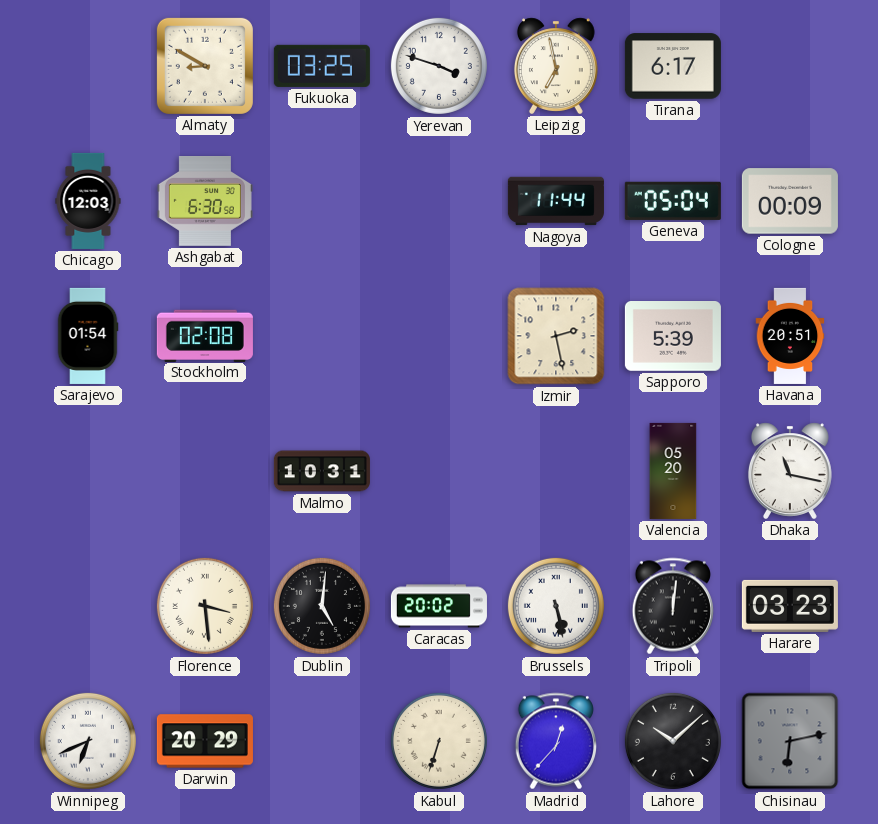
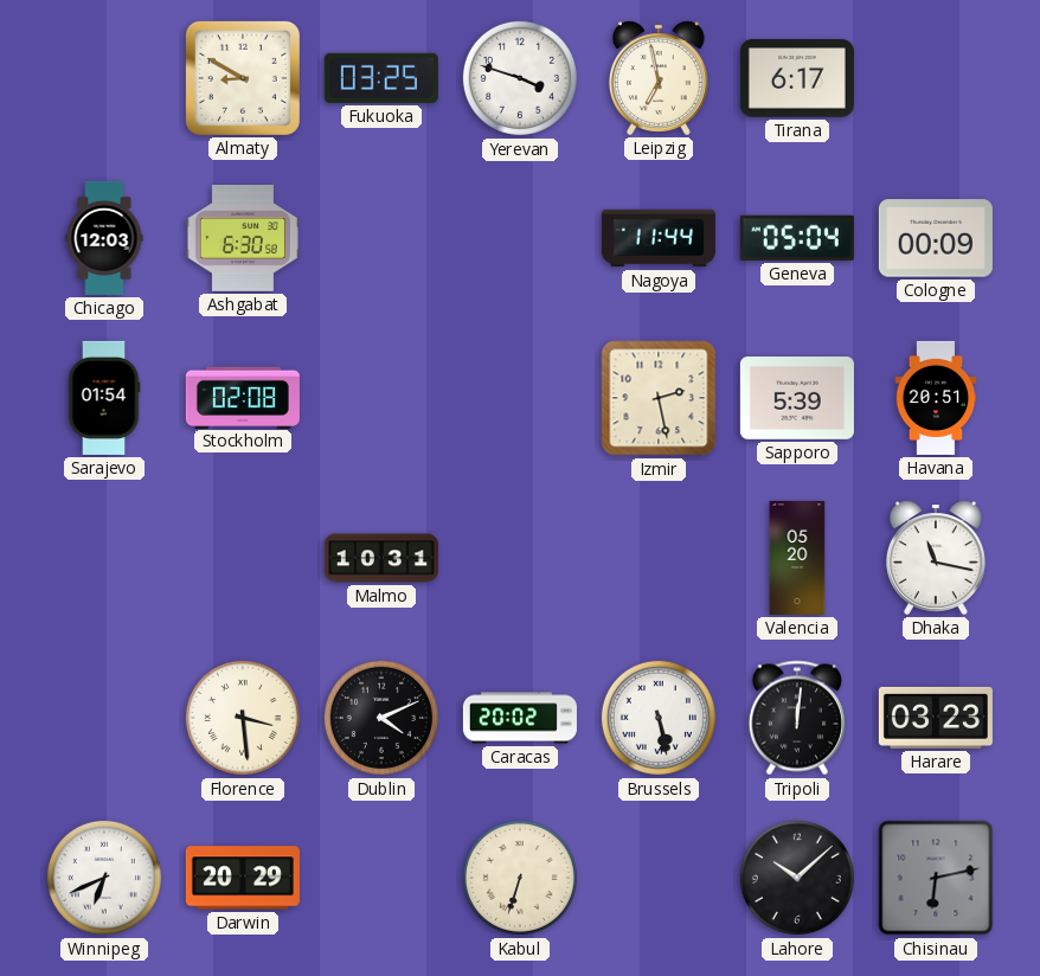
Dublin: 5:01 -> 4:11 (381, 718)
Madrid: 12:37 -> none (555, 741)
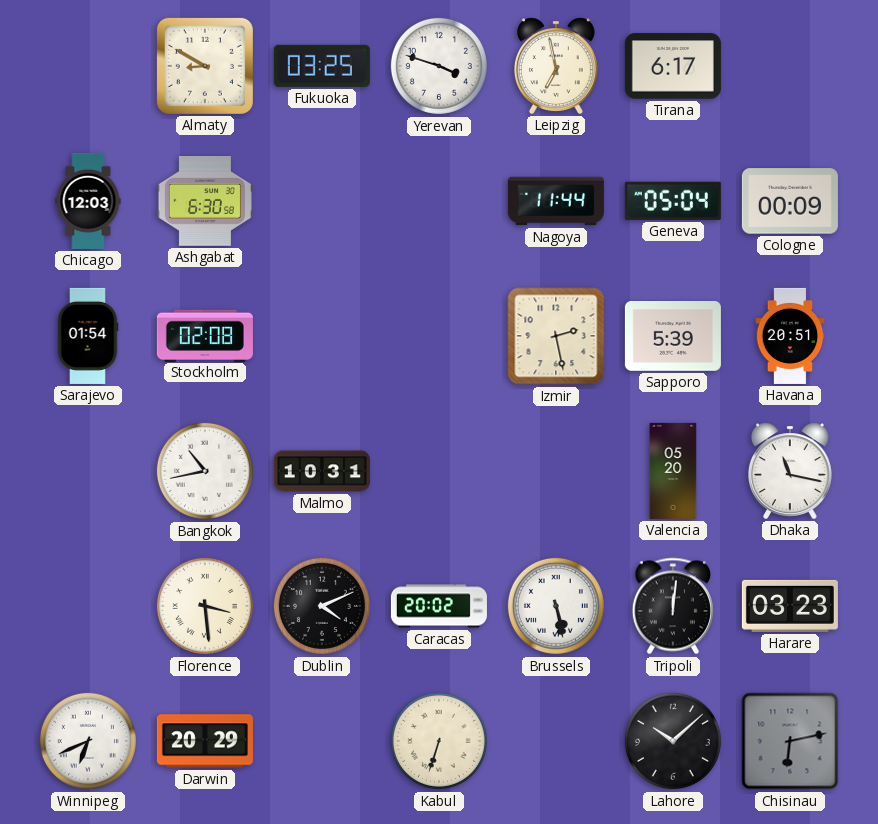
Bangkok: none -> 10:43 (205, 471)
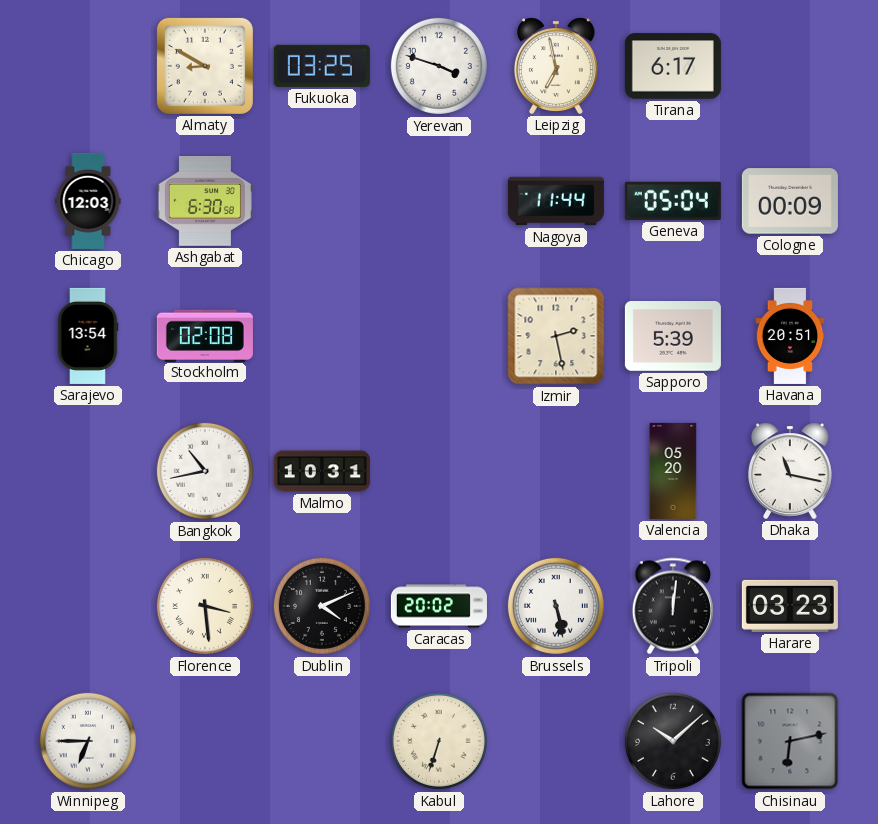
Sarajevo: 01:54 -> 13:54 (88, 336)
Winnipeg: 6:41 -> 6:45 (88, 741)
Darwin: 20:29 -> none (205, 741)
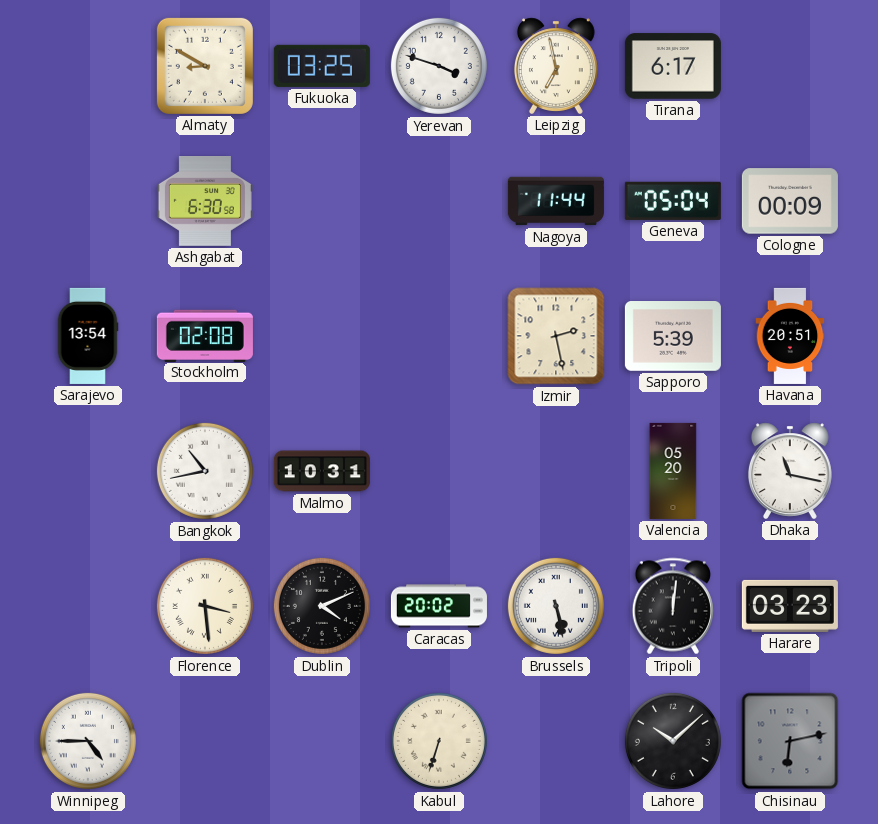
Chicago: 12:03 -> none (88, 201)
Winnipeg: 6:45 -> 4:45 (88, 741)
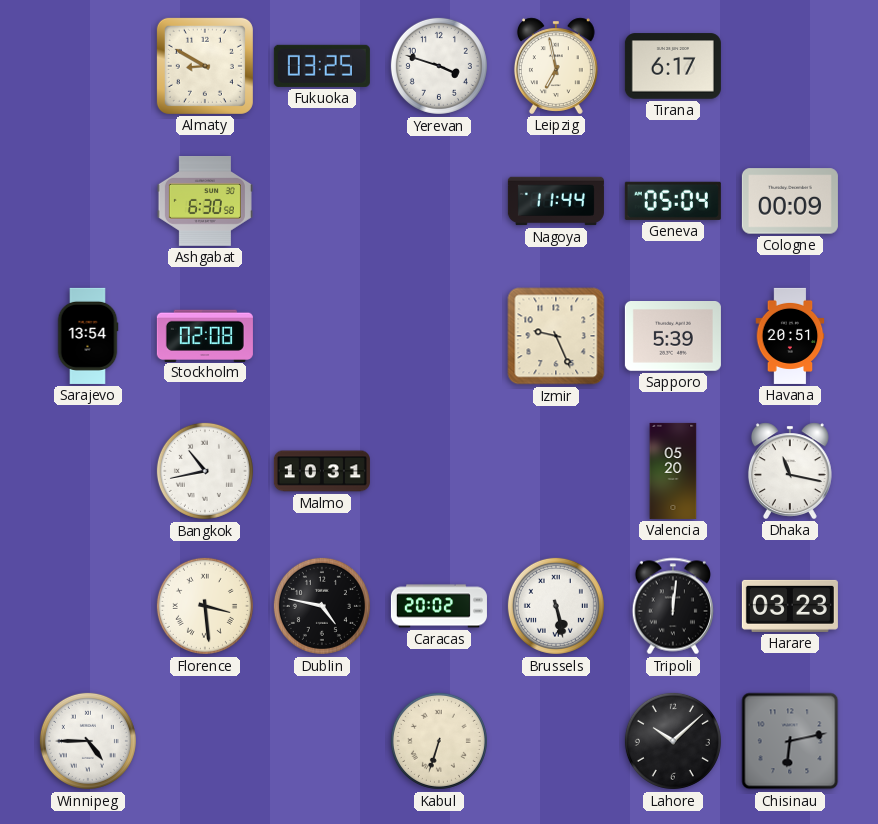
Izmir: 2:28 -> 9:26 (556, 336)
Dublin: 4:11 -> 4:47 (322, 606)
